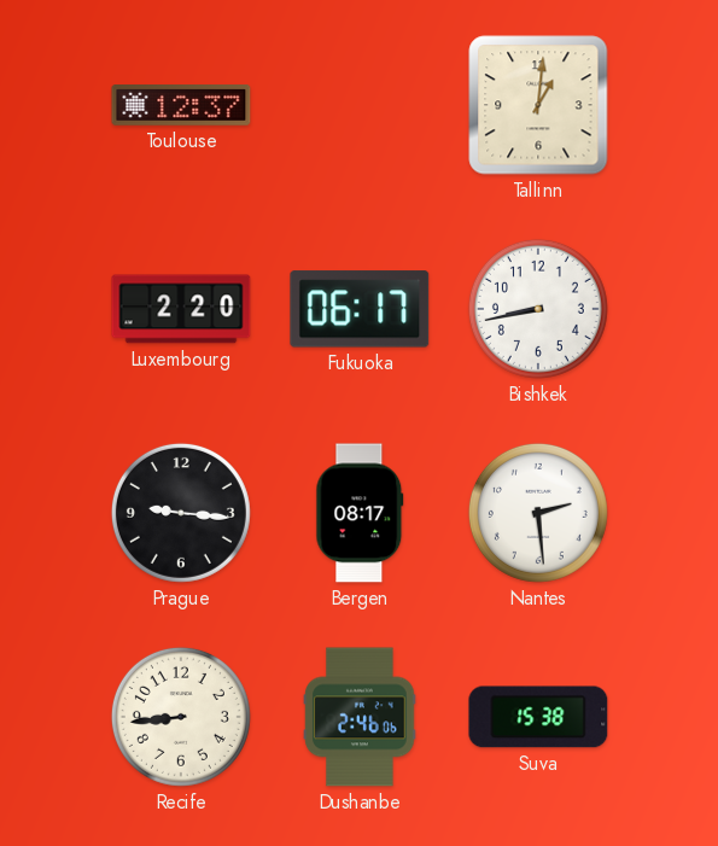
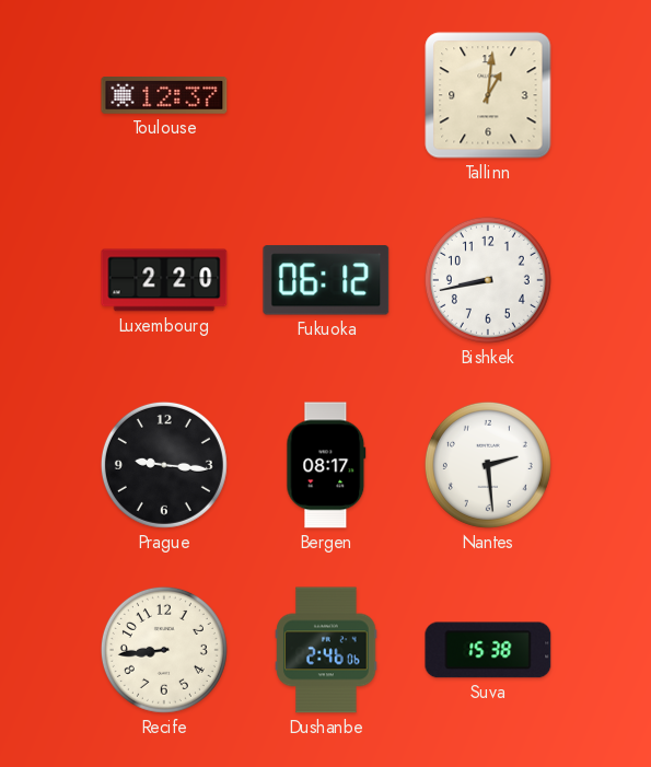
Fukuoka: 06:17 -> 06:12 (326, 280)
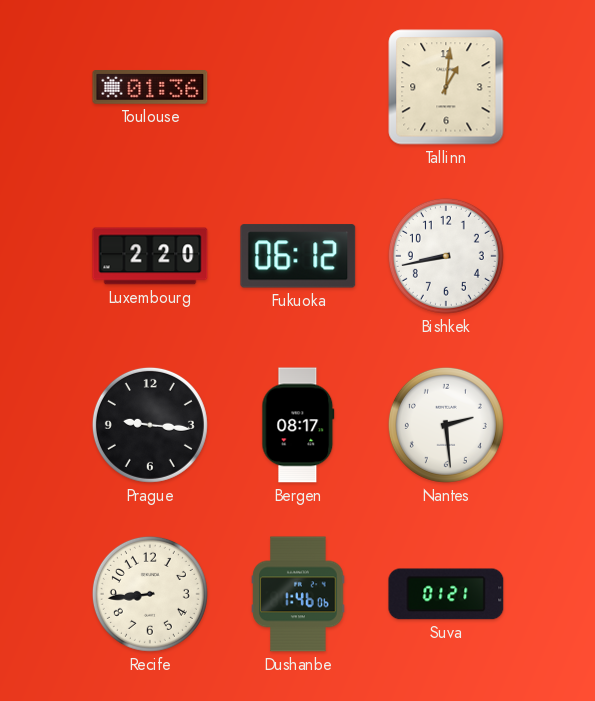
Toulouse: 12:37 -> 01:36 (150, 87)
Dushanbe: 2:46 -> 1:46 (298, 594)
Suva: 15:38 -> 01:21 (446, 594)
